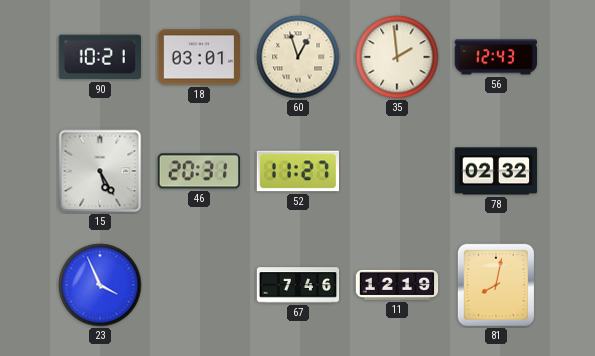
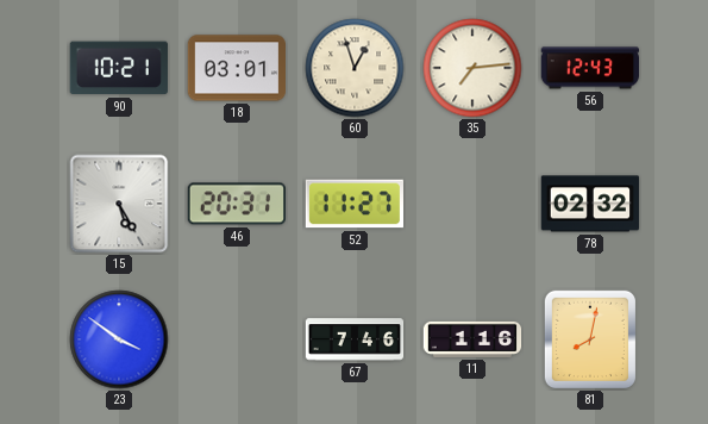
35: 1:59 -> 7:14 (472, 68)
23: 3:56 -> 3:51 (119, 339)
11: 12:19 -> 1:16 (472, 339)
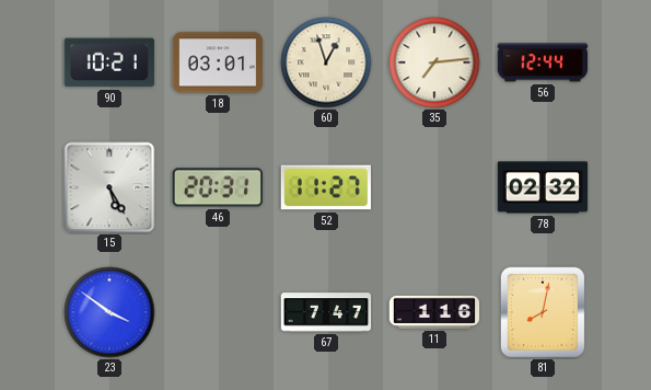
56: 12:43 -> 12:44 (542, 62)
67: 7:46 -> 7:47 (326, 312)
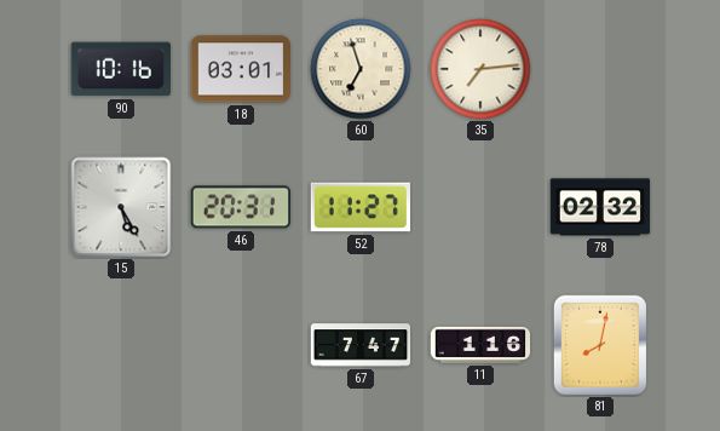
90: 10:21 -> 10:16 (121, 69)
60: 12:57 -> 6:57 (361, 69)
56: 12:44 -> none (542, 62)
23: 3:51 -> none (109, 312)
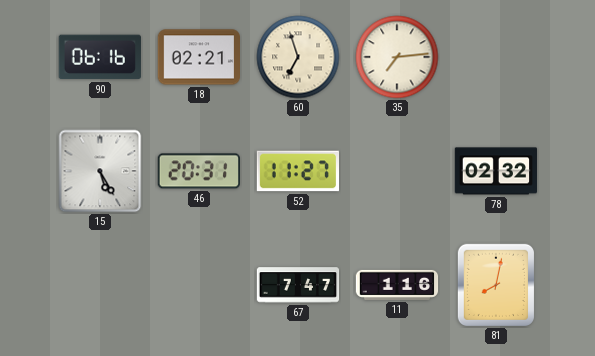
90: 10:16 -> 06:16 (100, 57)
18: 03:01 -> 02:21 (198, 57)
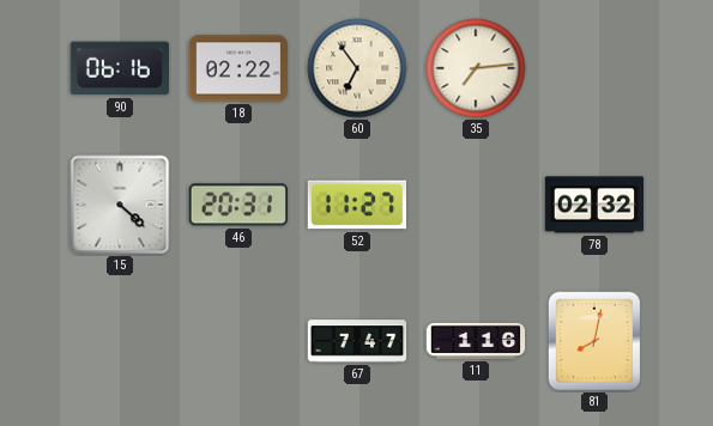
18: 02:21 -> 02:22 (237, 68)
60: 6:57 -> 6:54 (357, 68)
15: 5:25 -> 4:22 (120, 205)
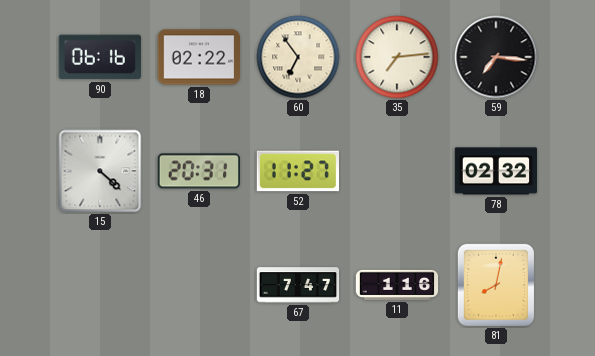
59: none -> 7:16 (496, 57)
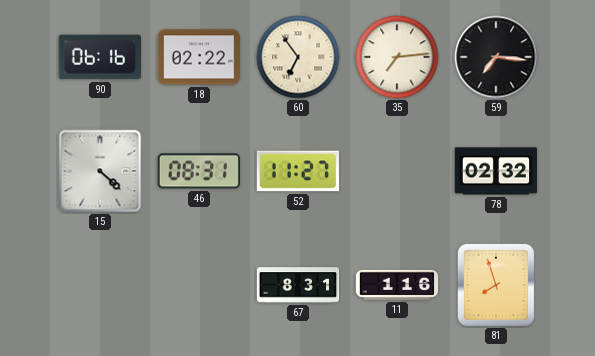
46: 20:31 -> 08:31 (198, 171)
67: 7:47 -> 8:31 (298, 285)
81: 8:02 -> 7:57 (495, 284)
